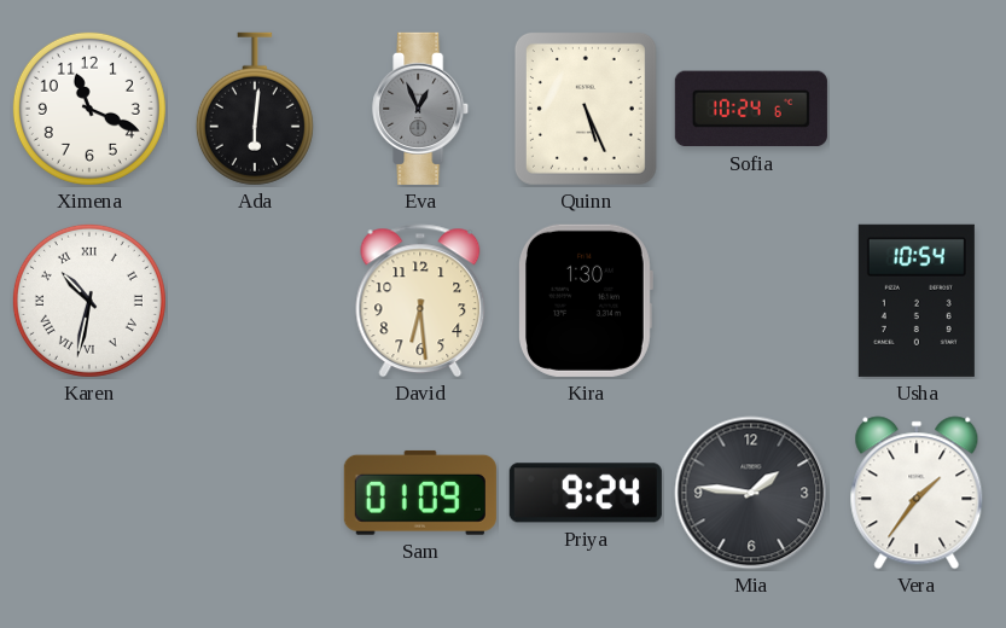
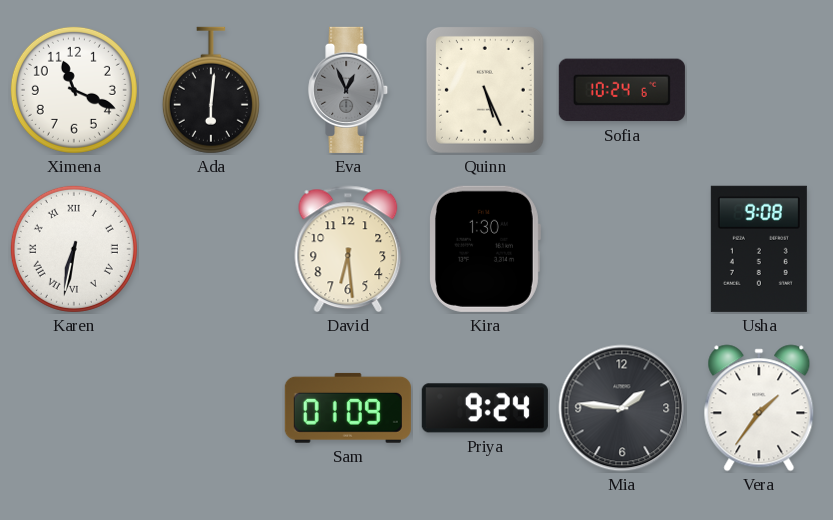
Karen: 10:32 -> 6:32 (74, 249)
Usha: 10:54 -> 9:08 (759, 249)
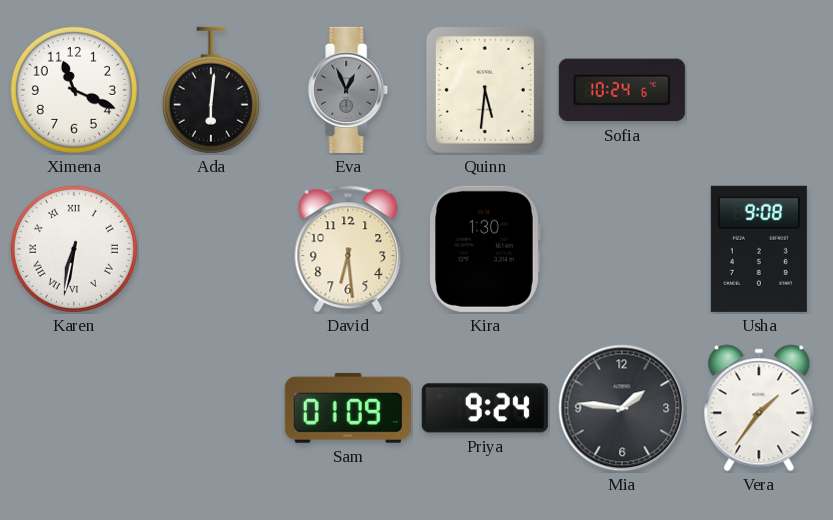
Quinn: 5:26 -> 5:31 (485, 90)
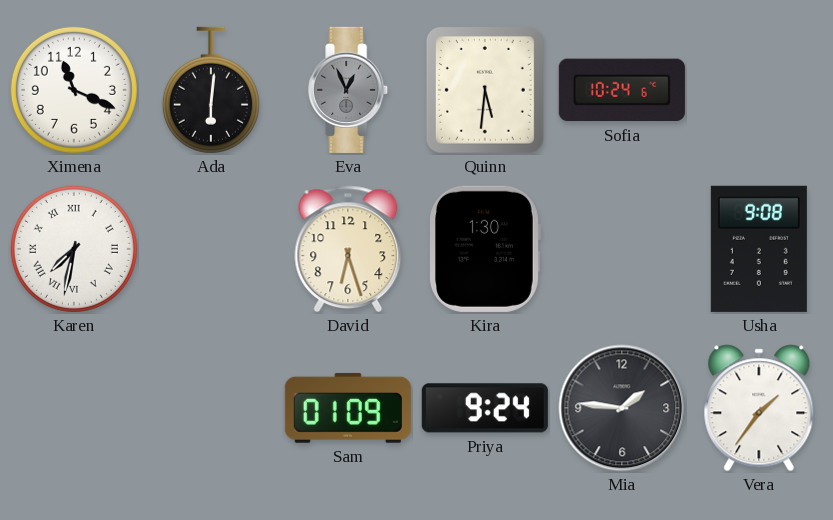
Karen: 6:32 -> 7:32 (74, 249)
David: 6:29 -> 6:27 (348, 249)
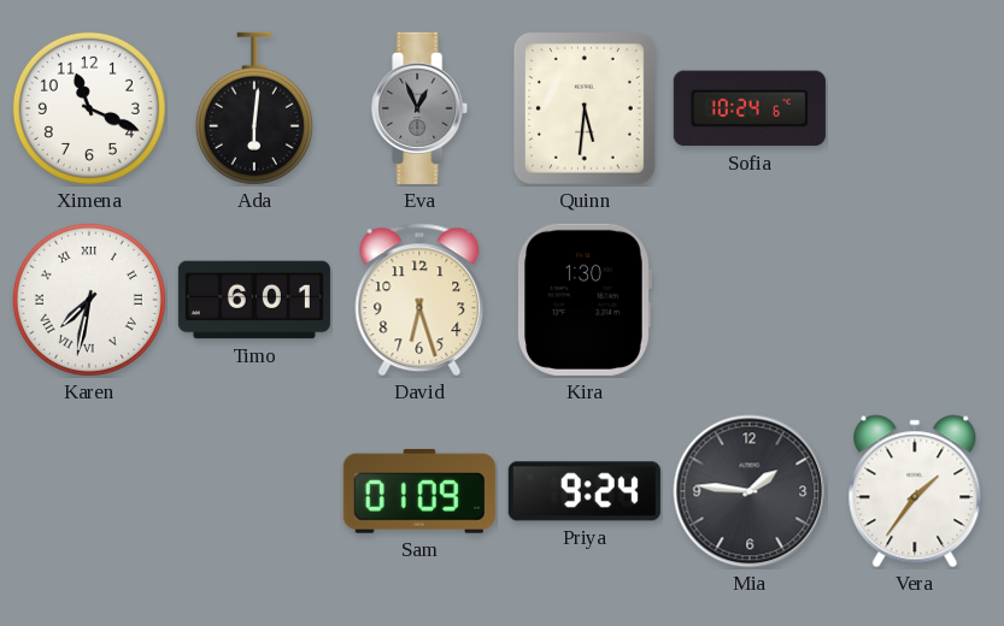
Timo: none -> 6:01 (254, 300)
Usha: 9:08 -> none (759, 249)
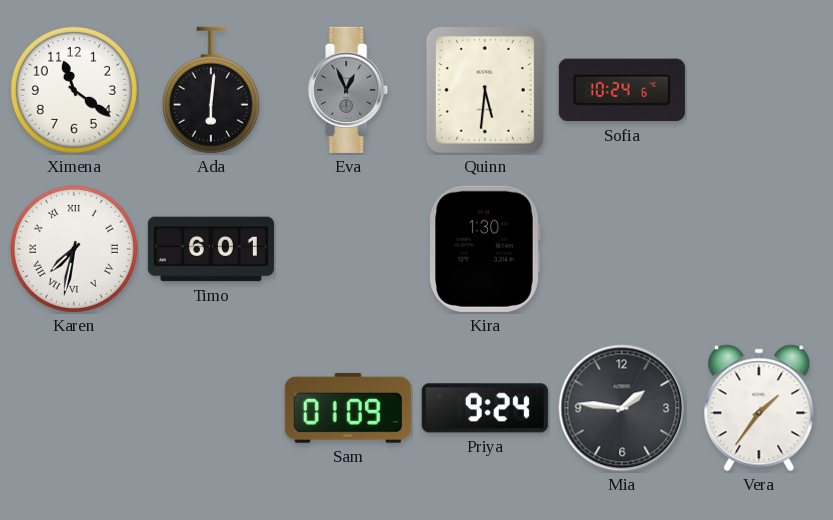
Ximena: 11:19 -> 11:21 (74, 90)
David: 6:27 -> none (419, 300)
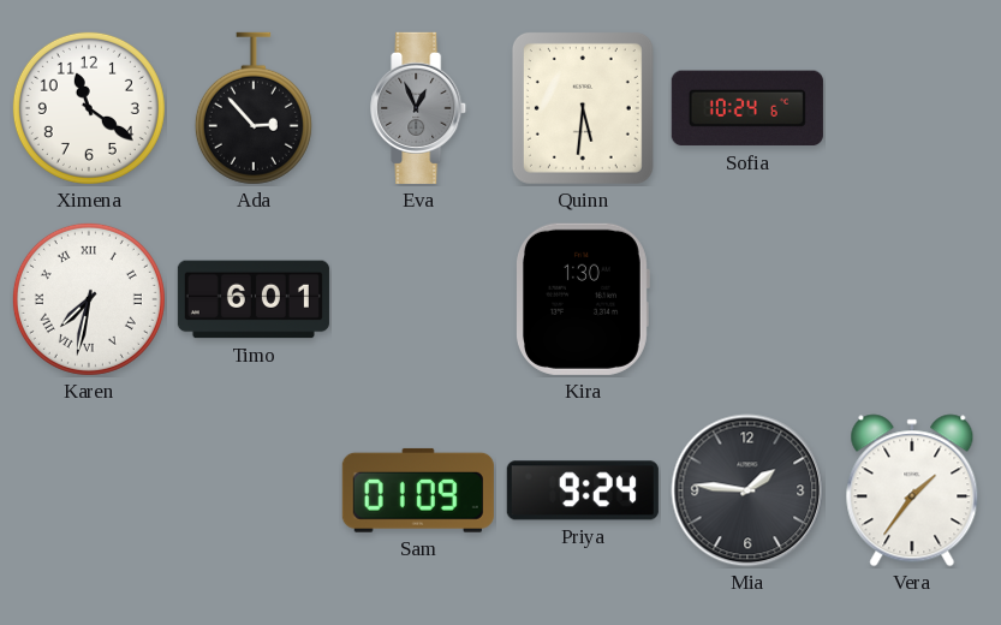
Ada: 6:01 -> 2:53 (254, 108)
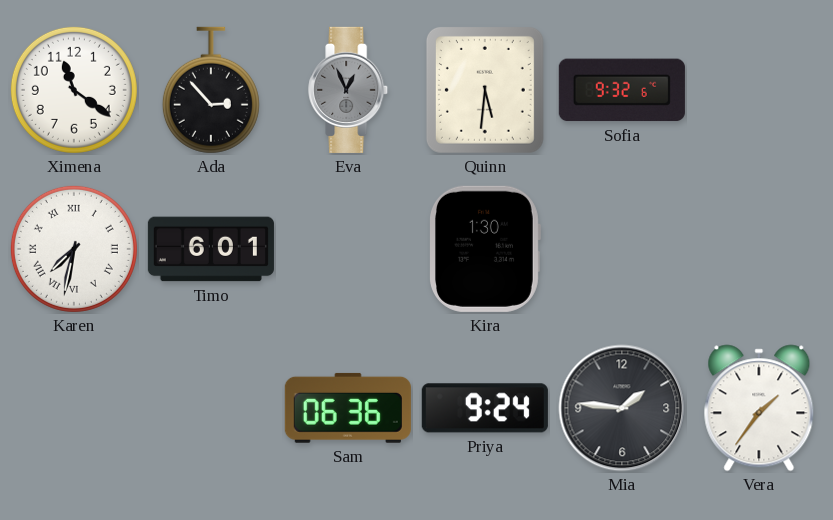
Sofia: 10:24 -> 9:32 (622, 90)
Sam: 01:09 -> 06:36 (348, 408)
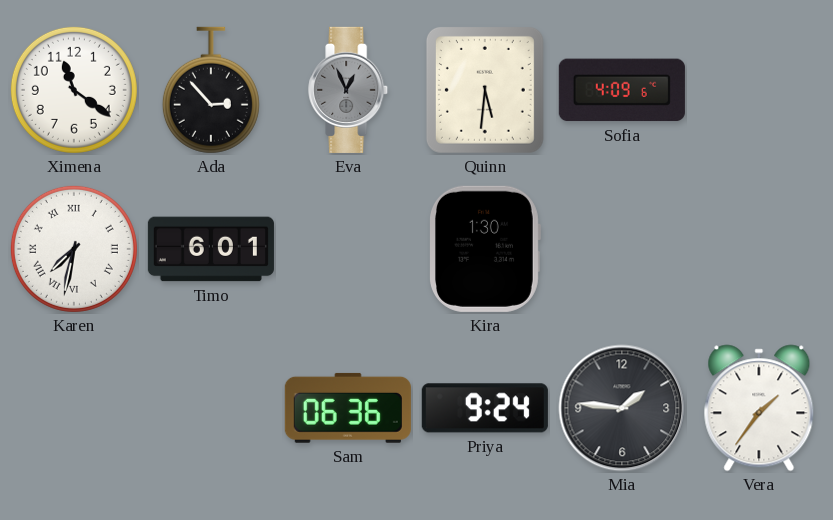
Sofia: 9:32 -> 4:09 (622, 90)
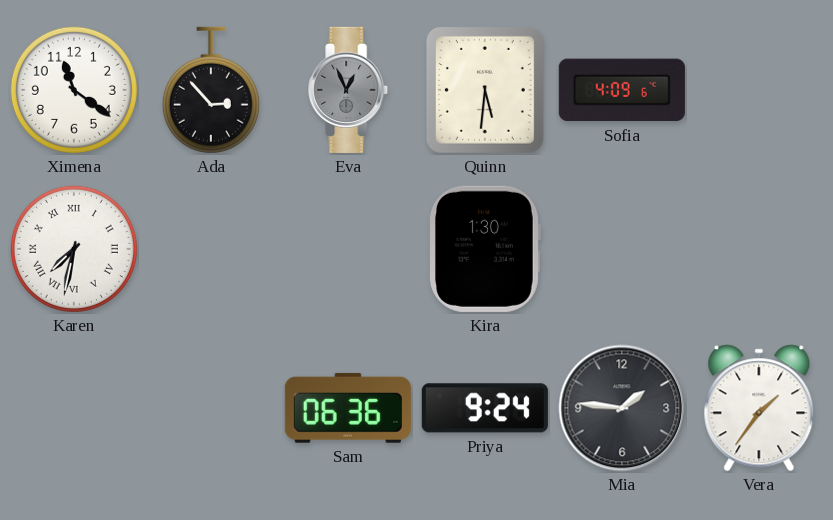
Timo: 6:01 -> none (211, 249)
